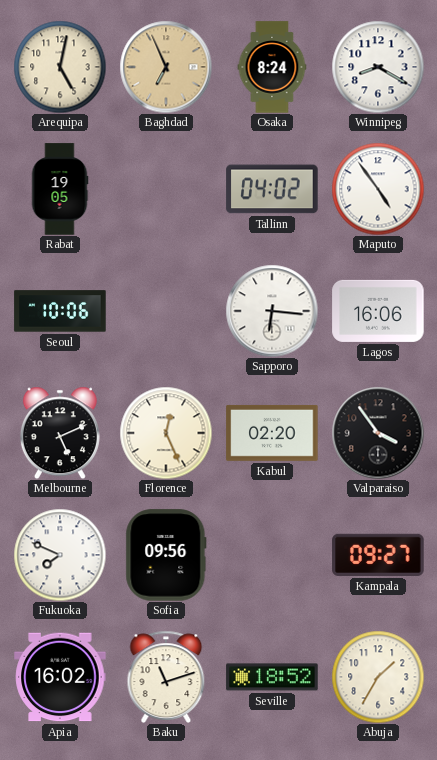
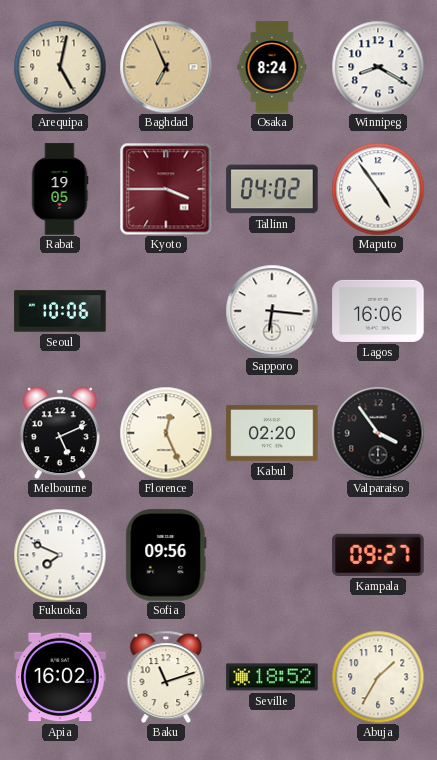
Kyoto: none -> 3:45 (166, 189)
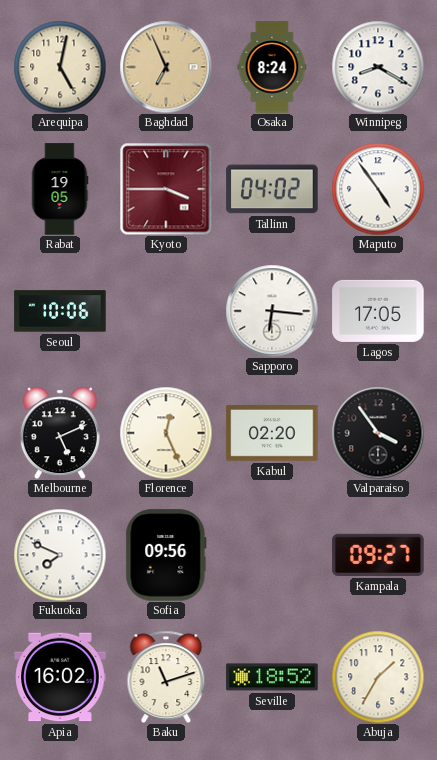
Lagos: 16:06 -> 17:05 (378, 311)
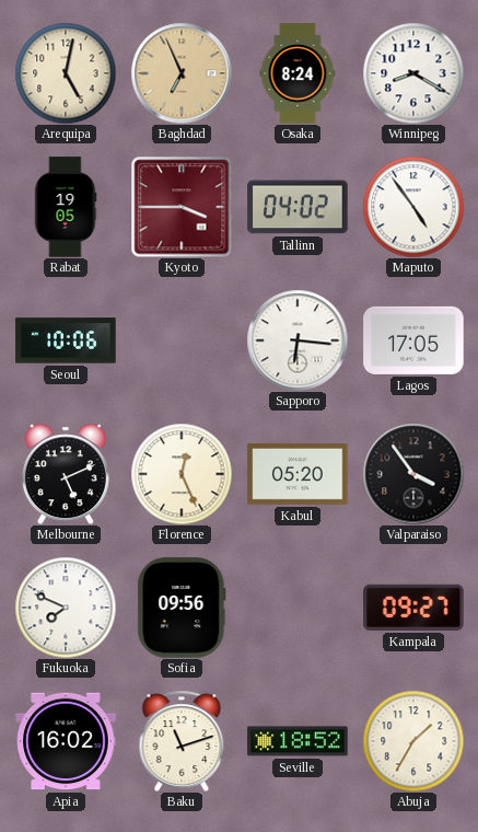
Kabul: 02:20 -> 05:20 (298, 474)
